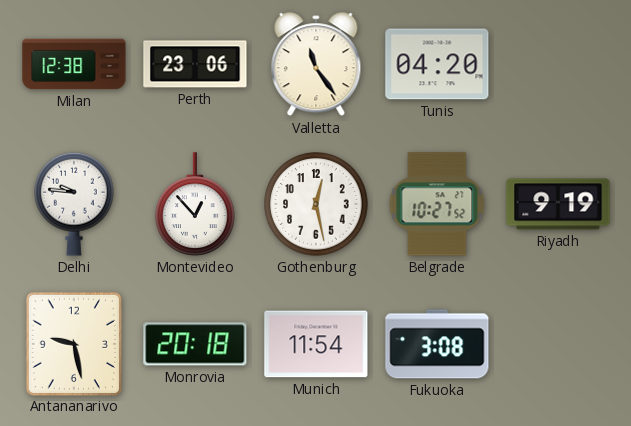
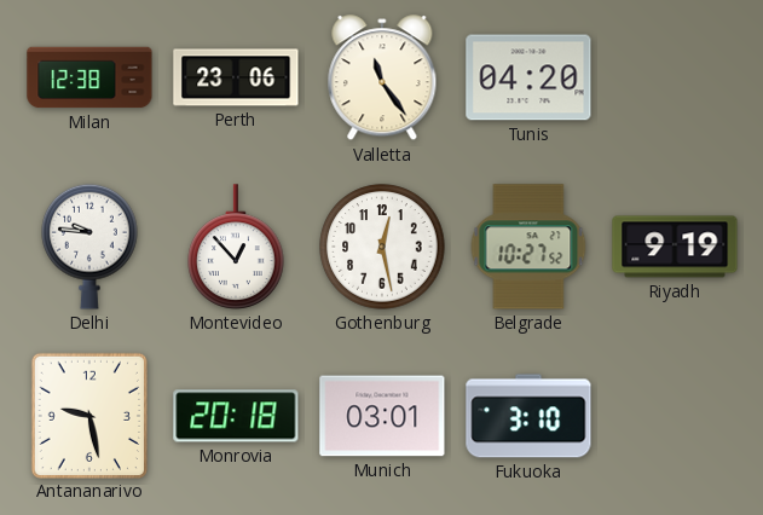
Munich: 11:54 -> 03:01 (382, 416)
Fukuoka: 3:08 -> 3:10 (528, 416)
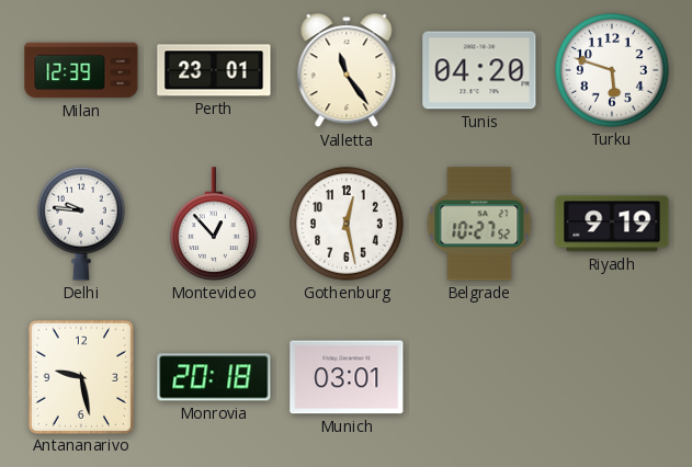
Milan: 12:38 -> 12:39 (81, 70)
Perth: 23:06 -> 23:01 (214, 70)
Turku: none -> 5:48 (612, 70)
Fukuoka: 3:10 -> none (528, 416)
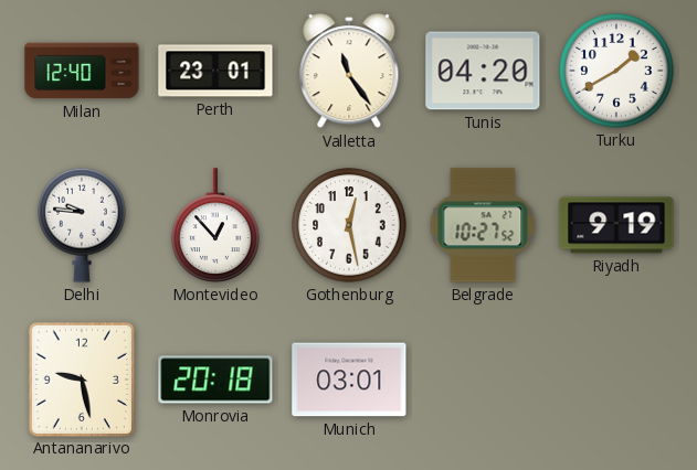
Milan: 12:39 -> 12:40 (82, 71)
Turku: 5:48 -> 1:40 (616, 71)
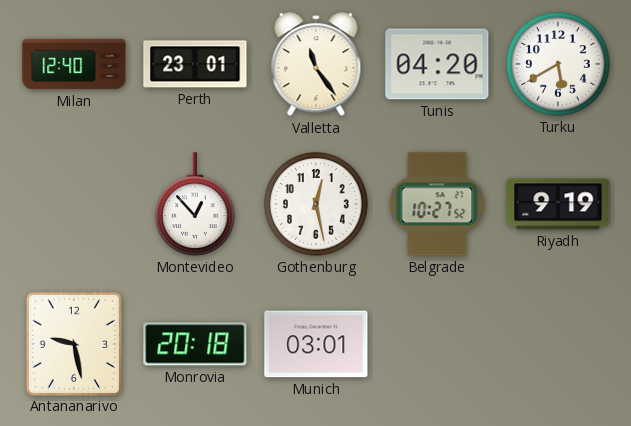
Turku: 1:40 -> 5:40 (558, 64)
Delhi: 9:46 -> none (82, 225)
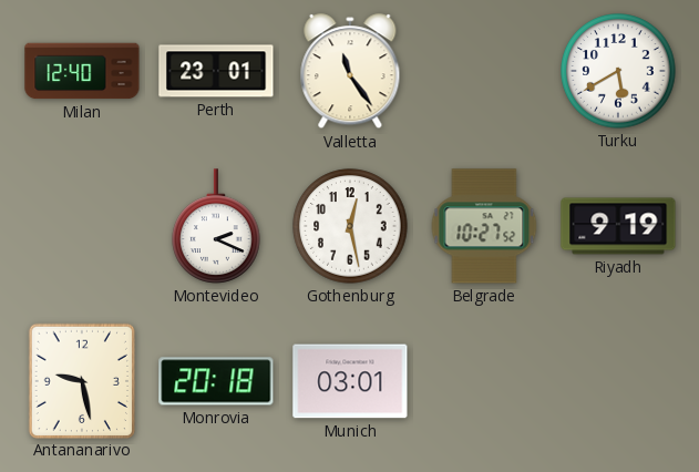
Tunis: 04:20 -> none (437, 64)
Montevideo: 12:53 -> 2:19 (216, 226)
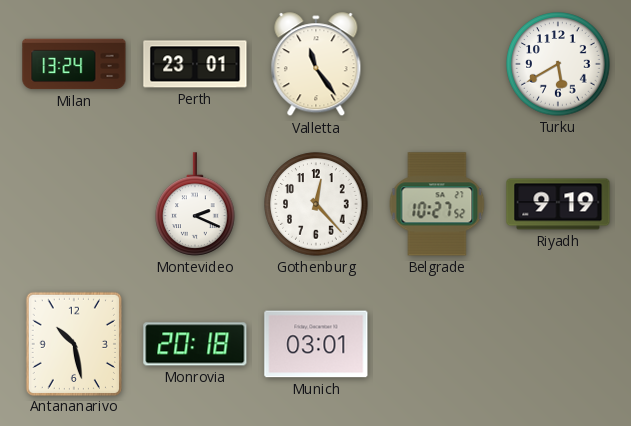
Milan: 12:40 -> 13:24 (74, 64)
Gothenburg: 12:28 -> 12:23 (316, 204)
Antananarivo: 9:28 -> 10:28 (74, 343)
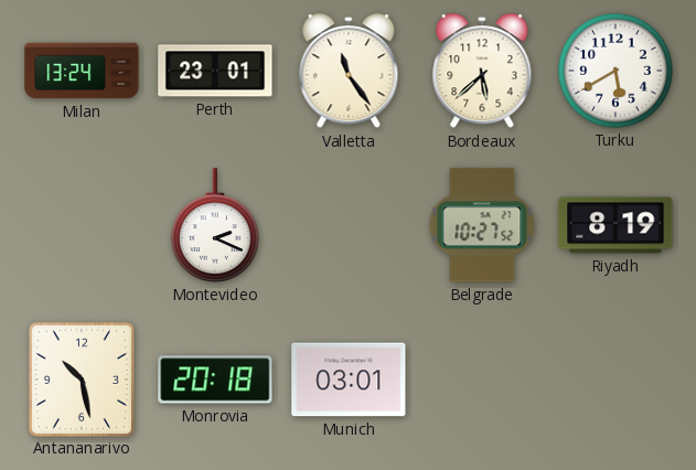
Bordeaux: none -> 5:38 (482, 72)
Gothenburg: 12:23 -> none (316, 204)
Riyadh: 9:19 -> 8:19 (615, 225)
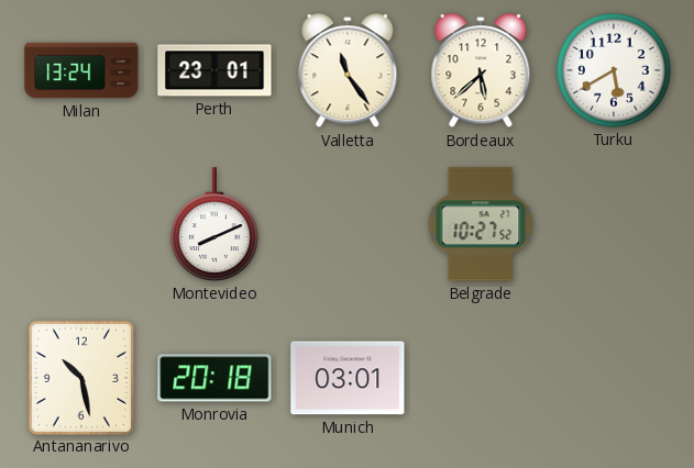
Montevideo: 2:19 -> 8:11 (214, 224)
Riyadh: 8:19 -> none (615, 225)
